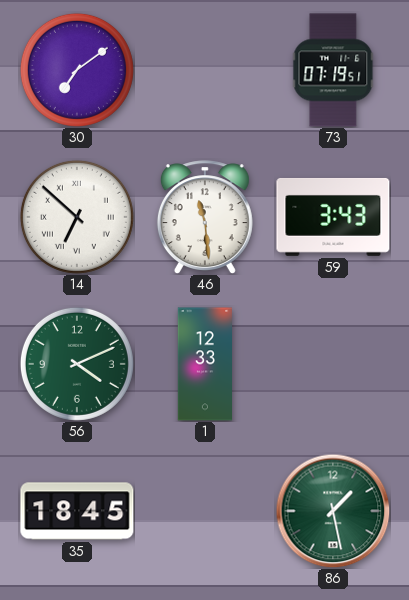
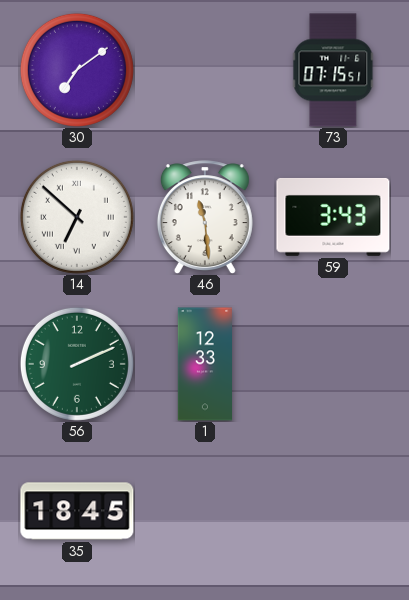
73: 07:19 -> 07:15 (333, 70)
56: 4:11 -> 2:11 (77, 364)
86: 1:28 -> none (333, 511)
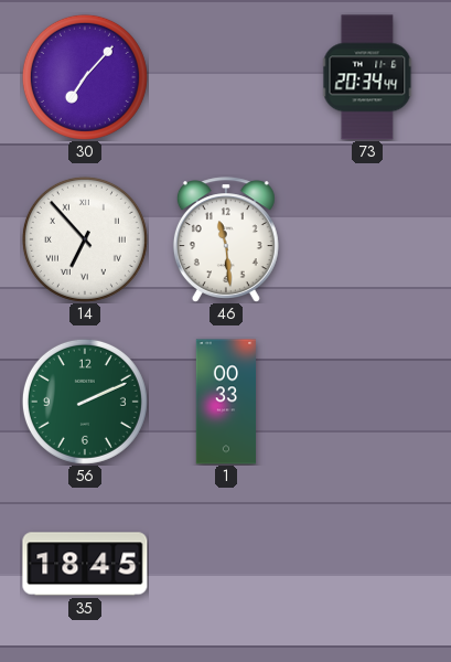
30: 7:09 -> 7:07 (85, 77)
73: 07:15 -> 20:34 (367, 77)
14: 6:52 -> 6:53 (85, 239)
59: 3:43 -> none (333, 217)
1: 12:33 -> 00:33 (226, 402)
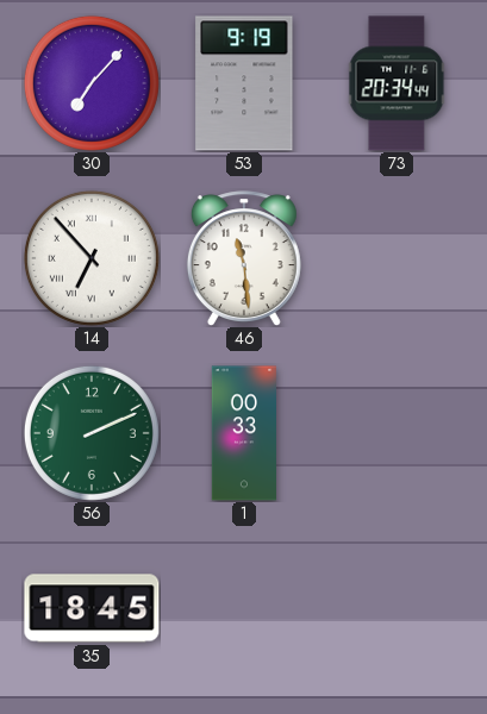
53: none -> 9:19 (244, 83)
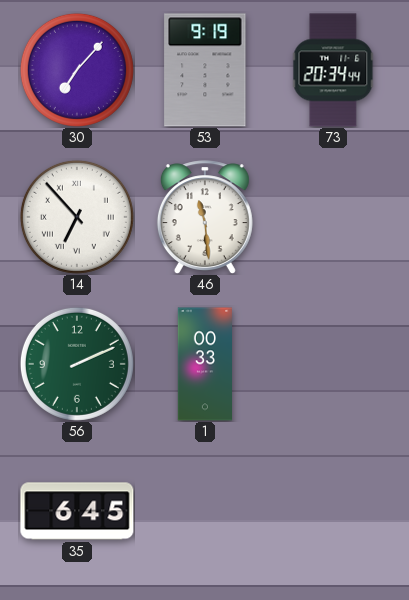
35: 18:45 -> 6:45 (77, 511)
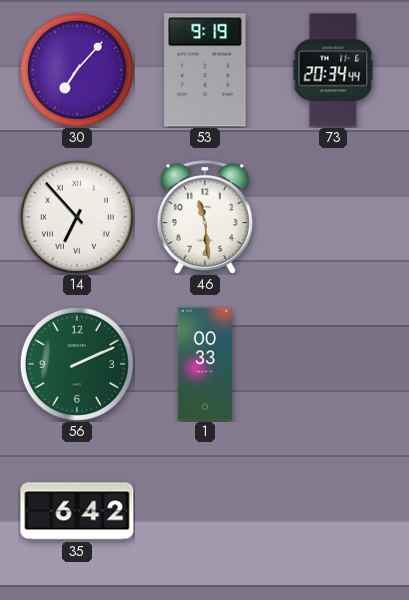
35: 6:45 -> 6:42 (77, 511)
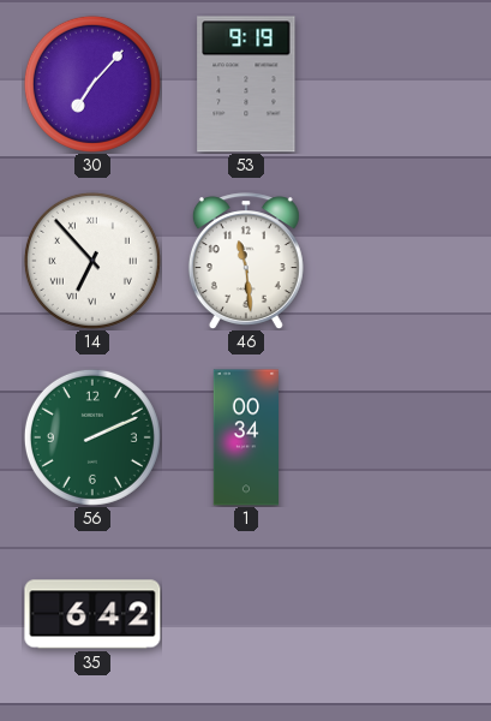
73: 20:34 -> none (333, 70)
1: 00:33 -> 00:34 (246, 437)
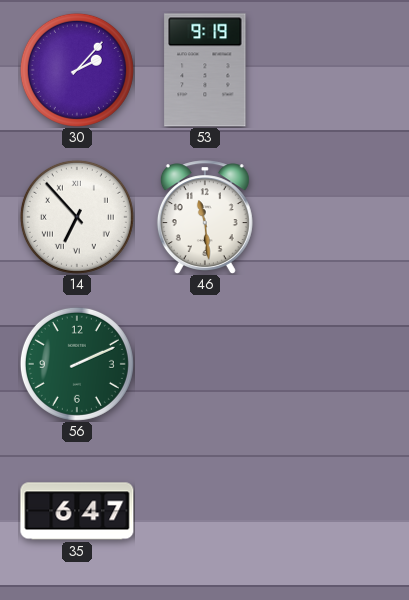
30: 7:07 -> 2:07 (77, 70)
1: 00:34 -> none (246, 437)
35: 6:42 -> 6:47 (77, 511)
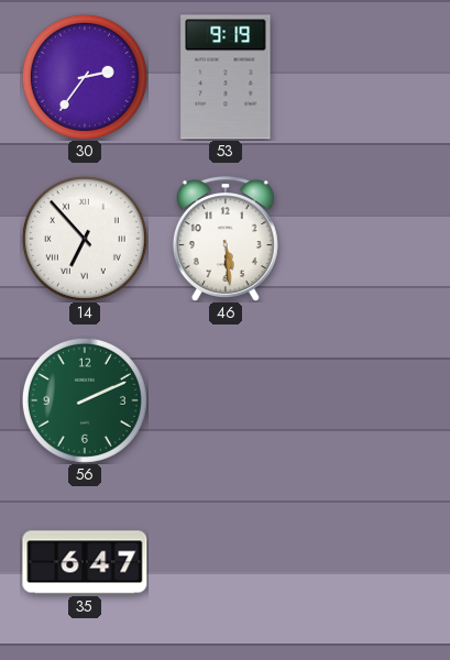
30: 2:07 -> 2:36 (85, 77)
46: 11:29 -> 5:29 (226, 239)
